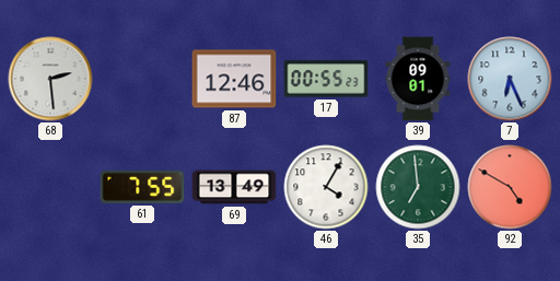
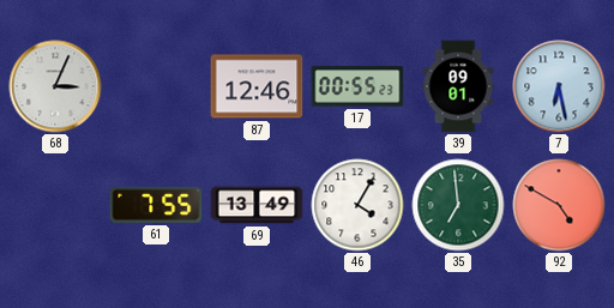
68: 2:29 -> 3:04 (55, 86)
7: 6:26 -> 6:28 (559, 86)
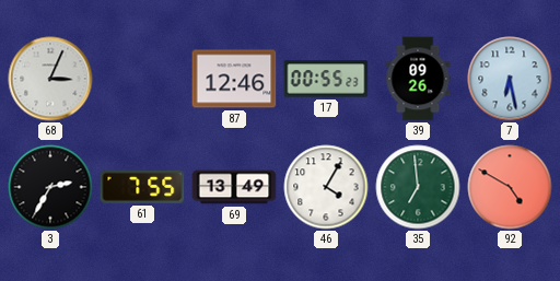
39: 09:01 -> 09:26 (418, 79)
3: none -> 2:35 (50, 187)
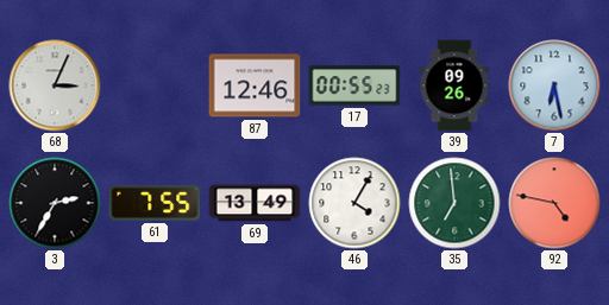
92: 4:50 -> 4:47 (554, 203)
